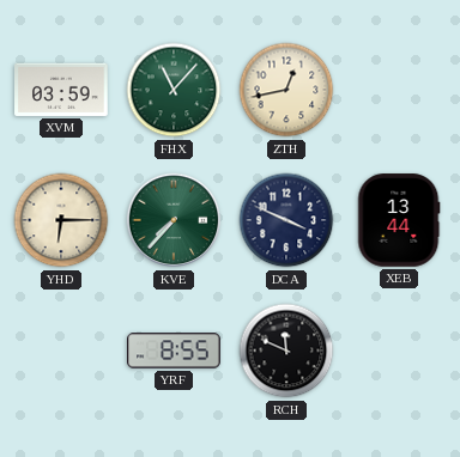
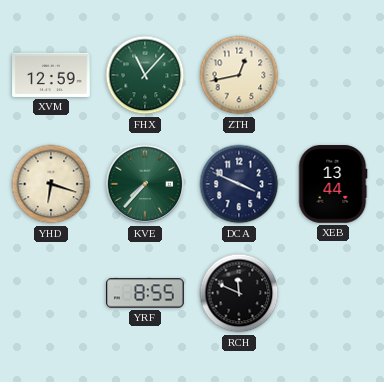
XVM: 03:59 -> 12:59 (51, 75)
YHD: 6:15 -> 6:18 (51, 184)
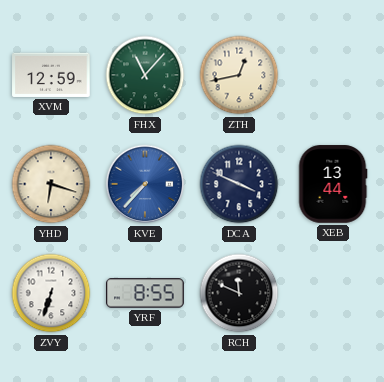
KVE dial: green -> blue (145, 184)
ZVY: none -> 6:33 (51, 293)
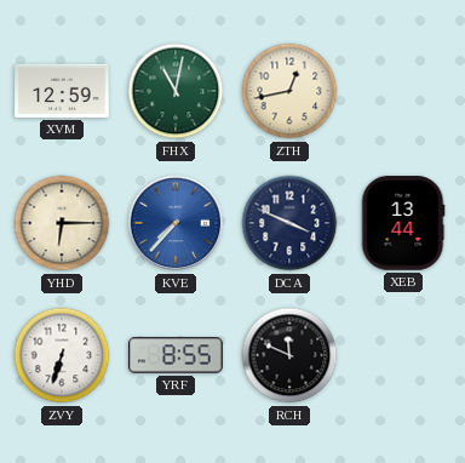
FHX: 11:07 -> 11:02 (176, 91)
YHD: 6:18 -> 6:15 (62, 223)
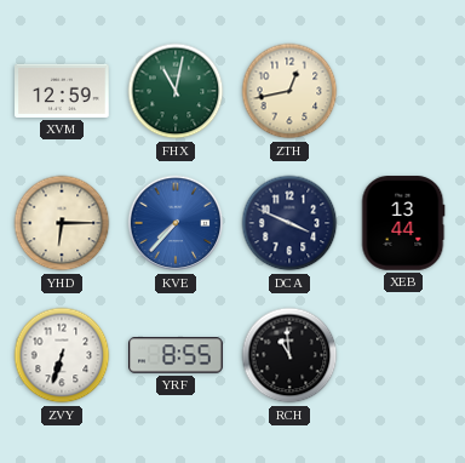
RCH: 11:49 -> 10:59 (289, 355)
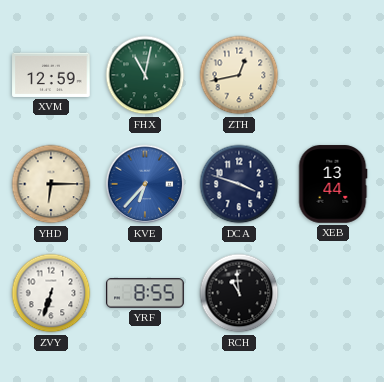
KVE: 7:37 -> 6:37 (145, 184)
DCA: 3:49 -> 3:48 (239, 184)
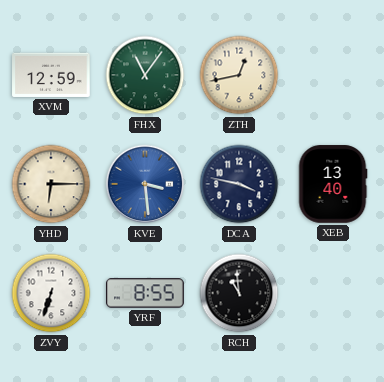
FHX: 11:02 -> 11:06 (145, 75)
KVE: 6:37 -> 3:29 (145, 184)
DCA: 3:48 -> 3:47 (239, 184)
XEB: 13:44 -> 13:40 (333, 184)
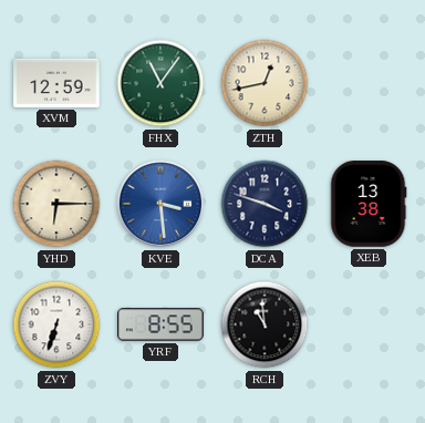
DCA: 3:47 -> 3:48 (265, 204)
XEB: 13:40 -> 13:38 (369, 204)
